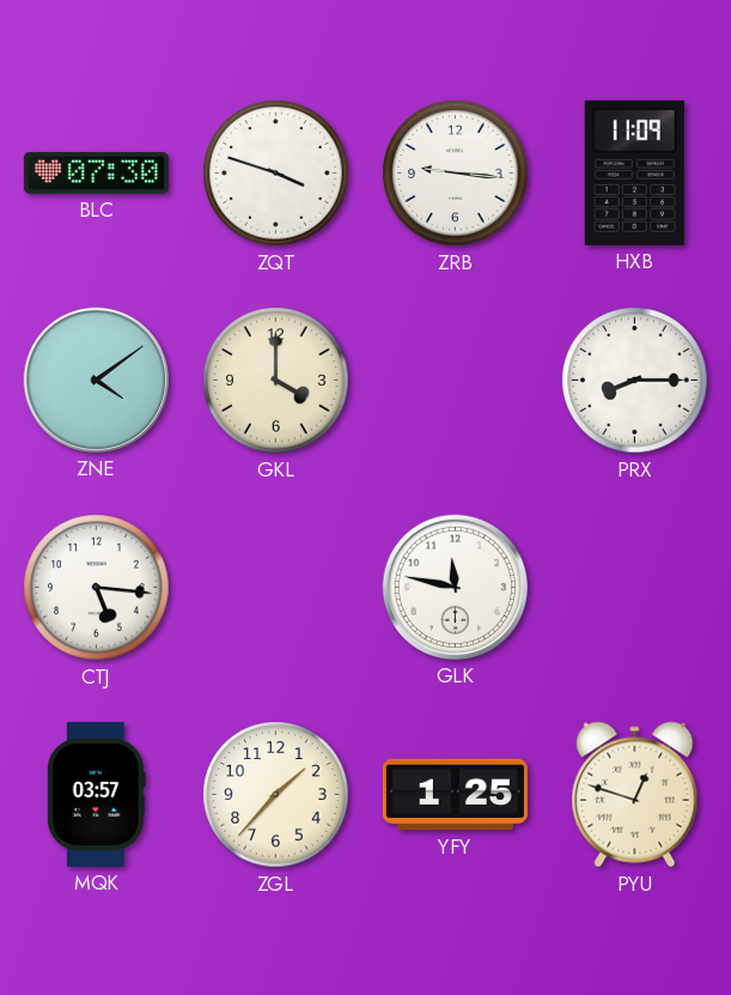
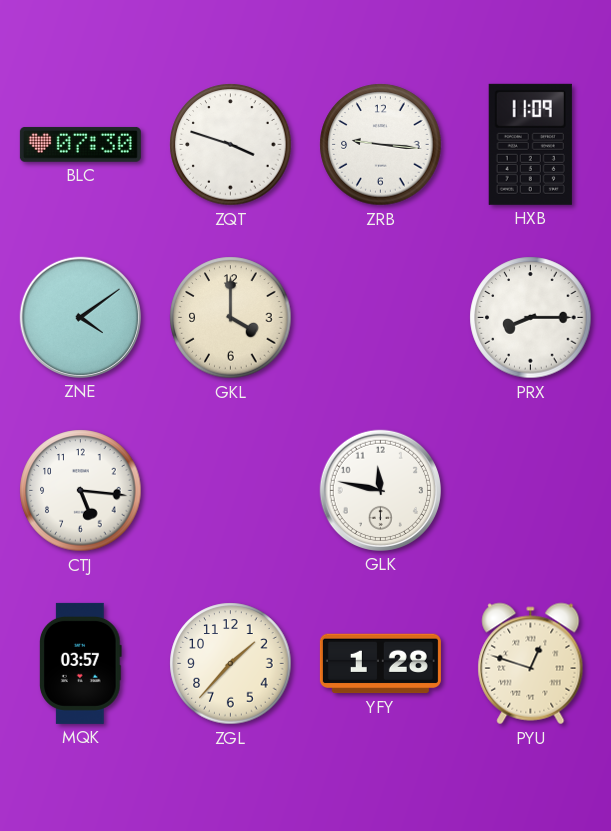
YFY: 1:25 -> 1:28 (380, 664)
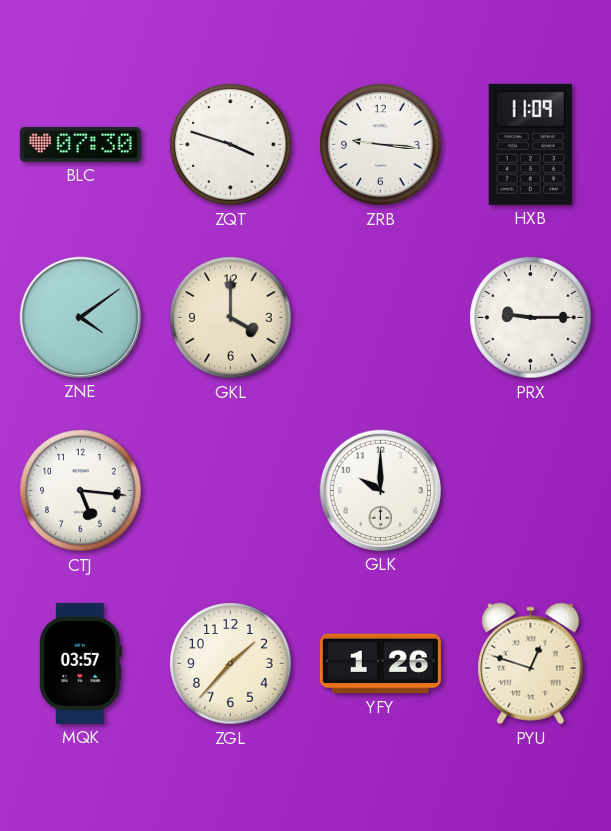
PRX: 8:15 -> 9:15 (531, 318)
GLK: 11:47 -> 10:00 (380, 490)
YFY: 1:28 -> 1:26 (380, 664)
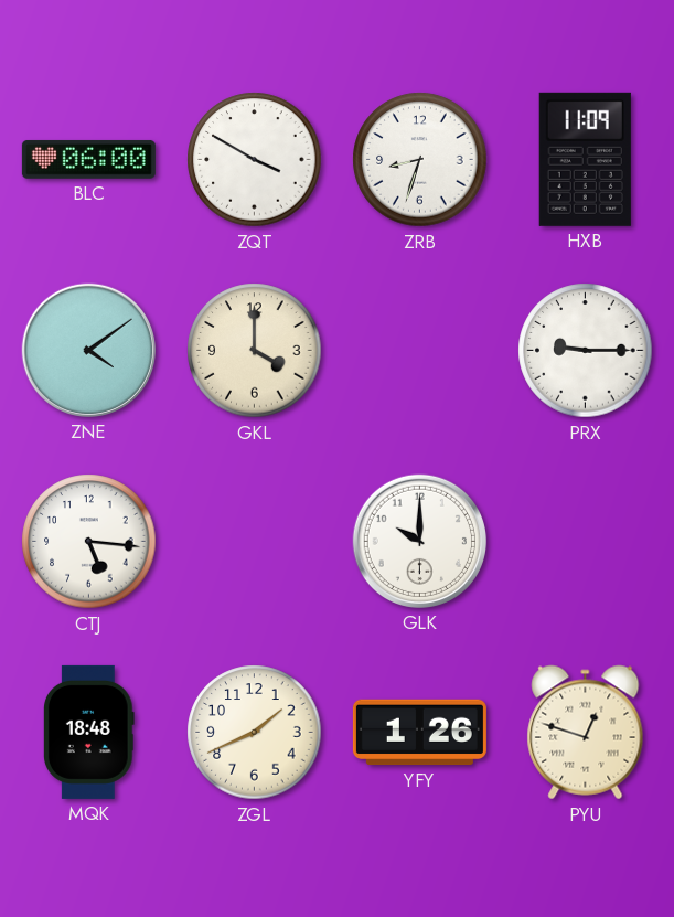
BLC: 07:30 -> 06:00 (88, 159)
ZQT: 3:48 -> 3:50 (255, 160)
ZRB: 9:16 -> 8:33 (420, 160)
MQK: 03:57 -> 18:48 (89, 732)
ZGL: 1:37 -> 1:41 (255, 733)
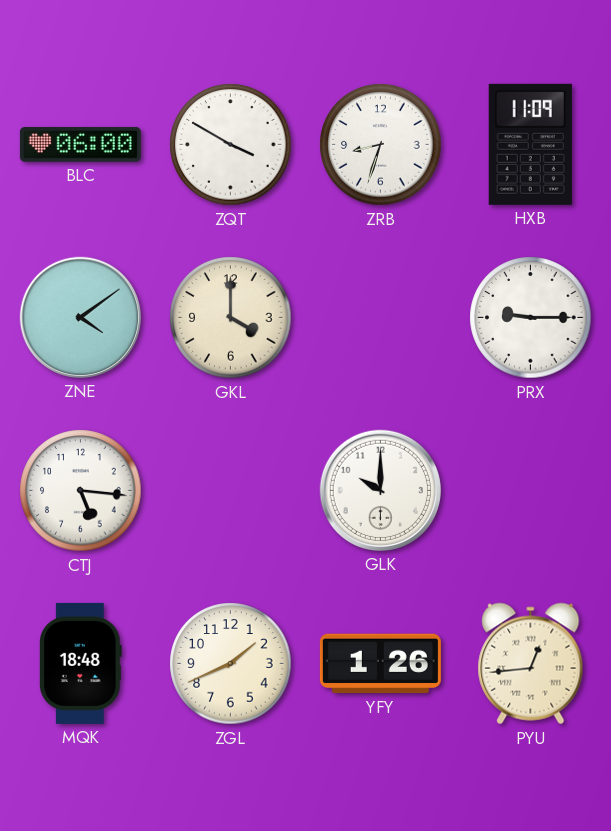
PYU: 12:48 -> 12:44 (531, 664)
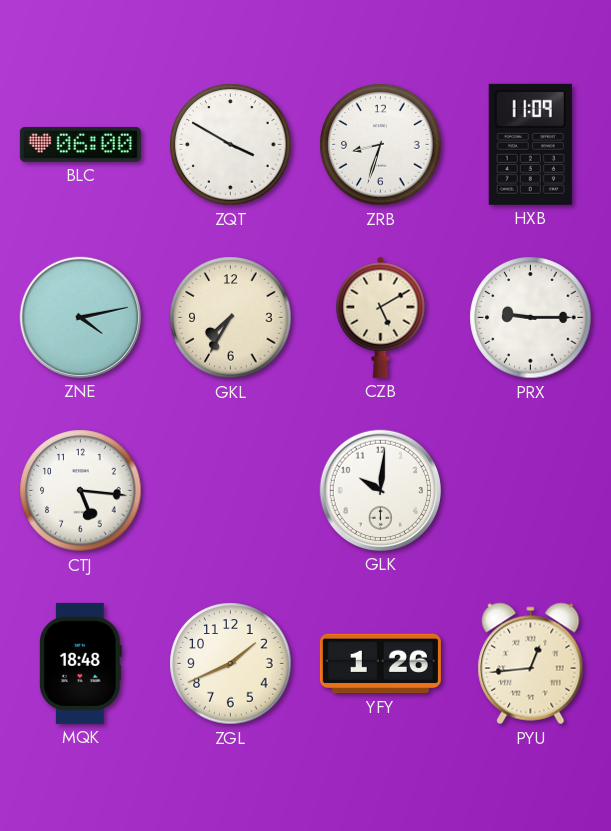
ZNE: 4:09 -> 4:13 (80, 317)
GKL: 4:00 -> 7:35 (231, 318)
CZB: none -> 5:10 (381, 317)
GLK: 10:00 -> 10:01 (380, 490)
